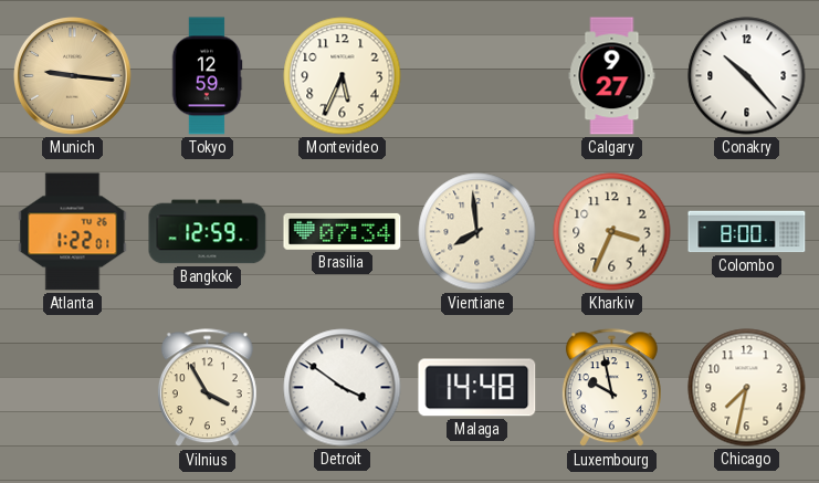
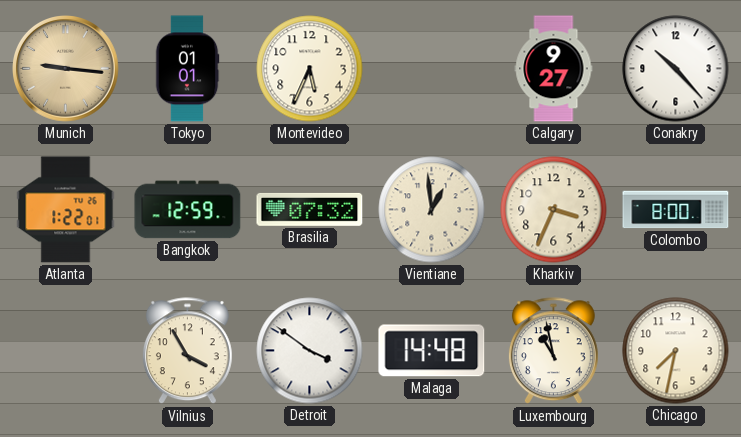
Tokyo: 12:59 -> 01:01 (187, 69)
Brasilia: 07:34 -> 07:32 (310, 209)
Vientiane: 7:59 -> 12:59 (432, 210)
Luxembourg: 9:58 -> 10:58 (553, 351)
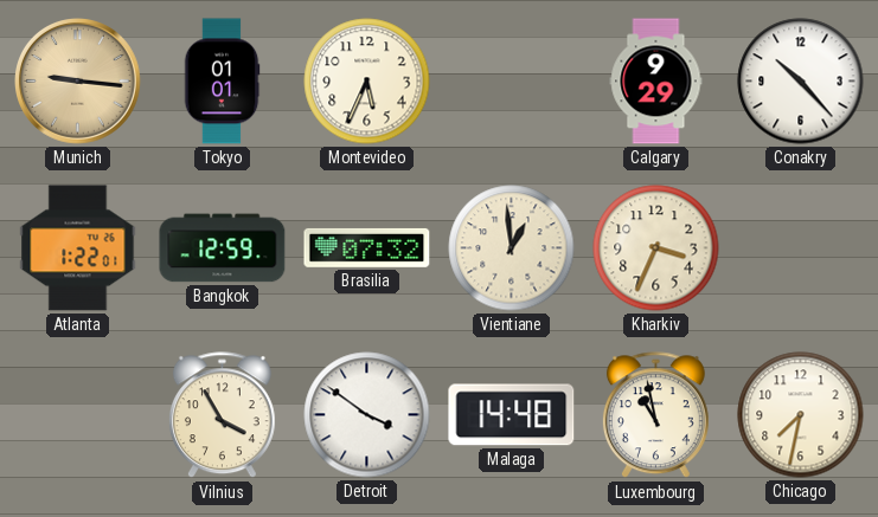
Calgary: 9:27 -> 9:29 (656, 82)
Colombo: 8:00 -> none (676, 210)
